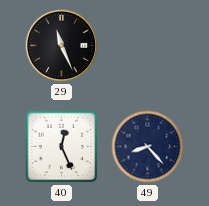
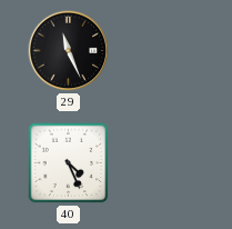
40: 12:26 -> 4:26 (69, 163)
49: 8:23 -> none (148, 147)
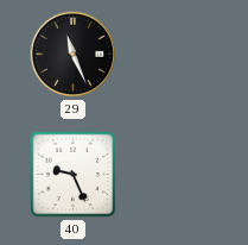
40: 4:26 -> 9:26 (74, 175)
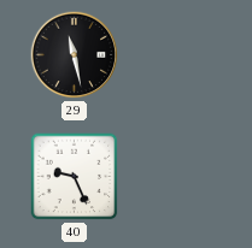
29: 11:26 -> 11:28 (75, 55)
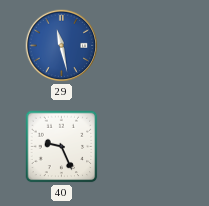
29 dial: black -> blue (62, 46)
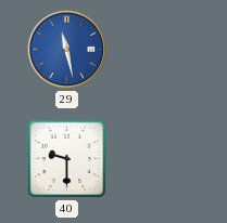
40: 9:26 -> 9:30 (67, 159)
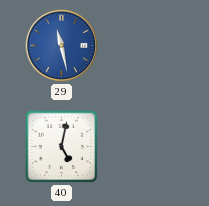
40: 9:30 -> 5:02 (62, 147)
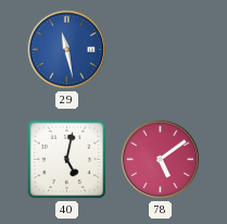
78: none -> 5:09 (161, 160)
